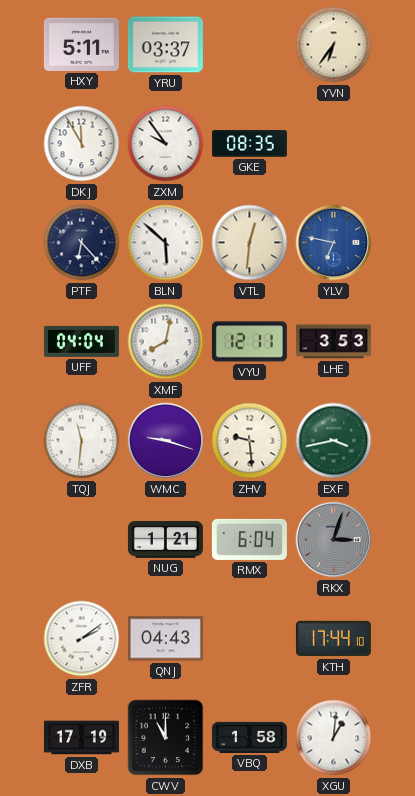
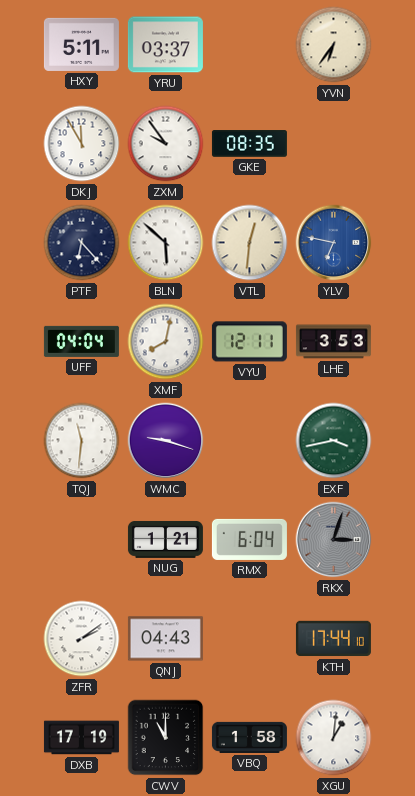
ZHV: 9:29 -> none (250, 441)
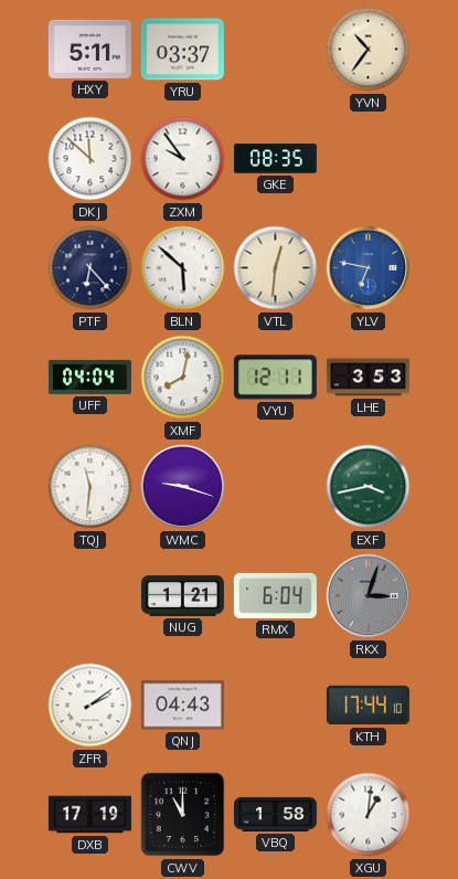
YVN: 6:36 -> 10:36 (369, 50)
DKJ: 11:55 -> 11:52 (90, 159)
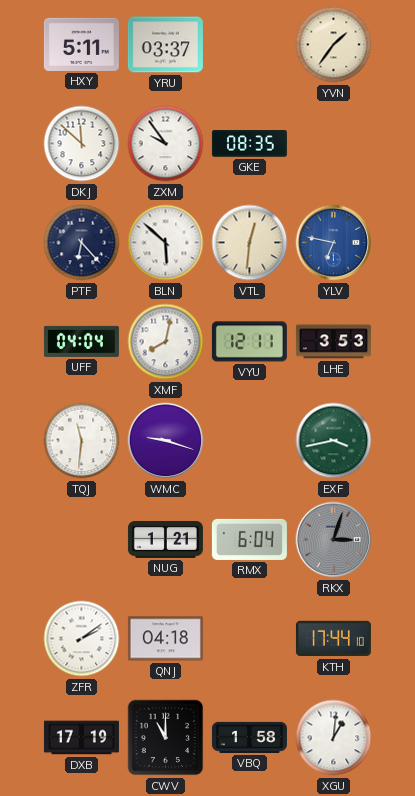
YVN: 10:36 -> 1:36 (334, 45)
QNJ: 04:43 -> 04:18 (165, 639)
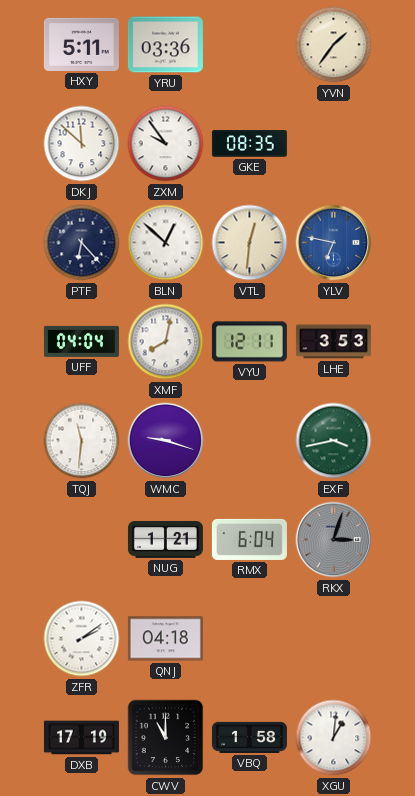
YRU: 03:37 -> 03:36 (165, 45)
BLN: 5:52 -> 12:52 (166, 243)
KTH: 17:44 -> none (333, 639)
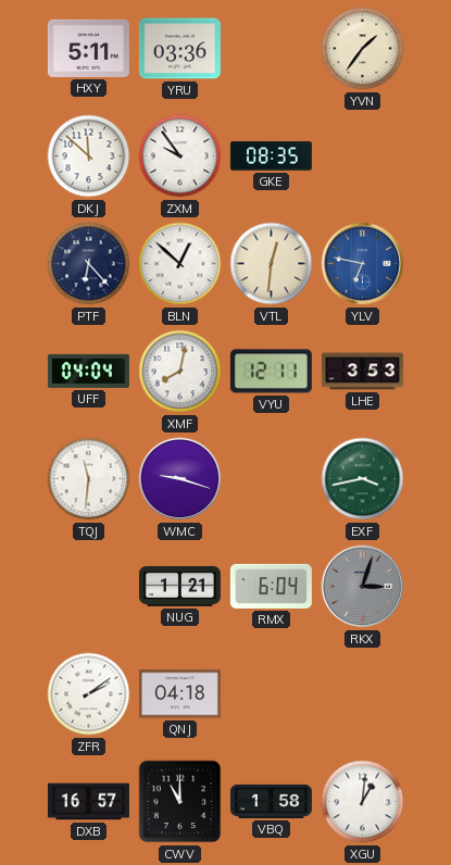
DXB: 17:19 -> 16:57 (88, 802)
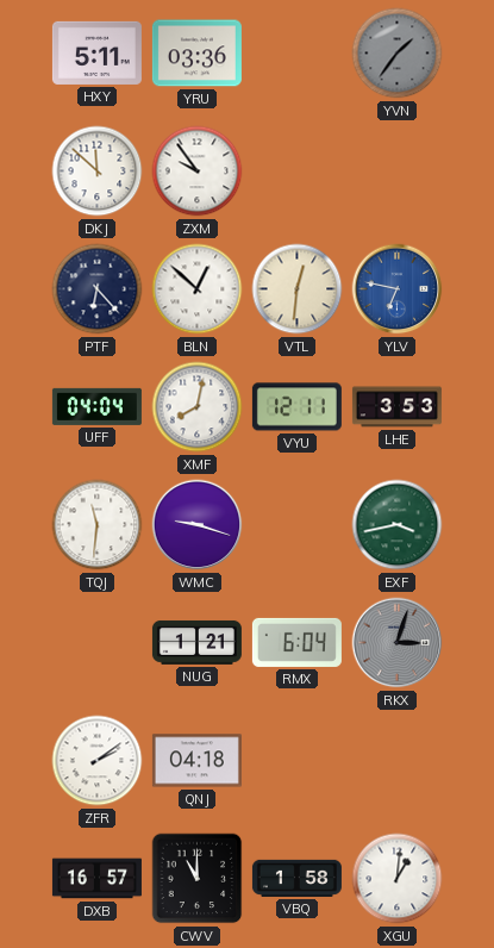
YVN dial: cream -> grey (398, 54)
GKE: 08:35 -> none (271, 156)
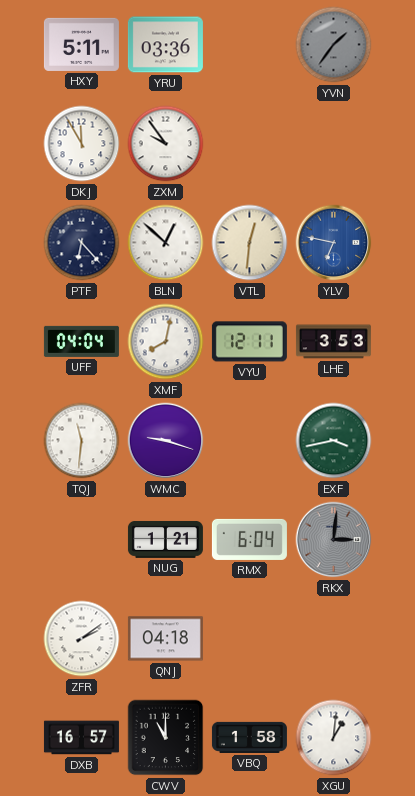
DKJ: 11:52 -> 11:55 (82, 144)
RKX: 3:03 -> 3:01 (334, 540)
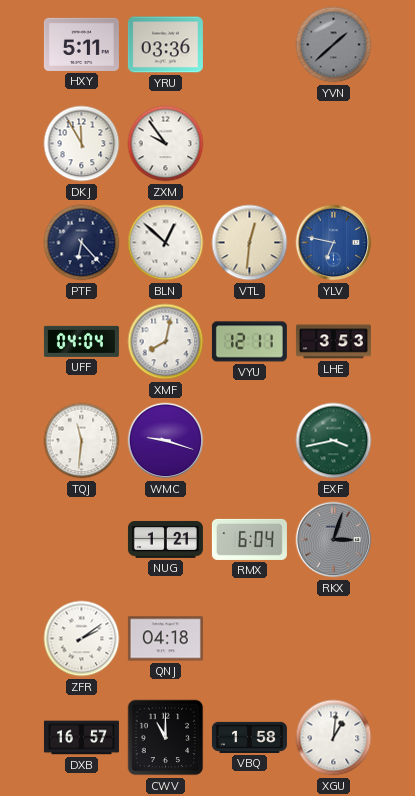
YVN: 1:36 -> 1:38 (334, 45)
RKX: 3:01 -> 3:03 (334, 540)
